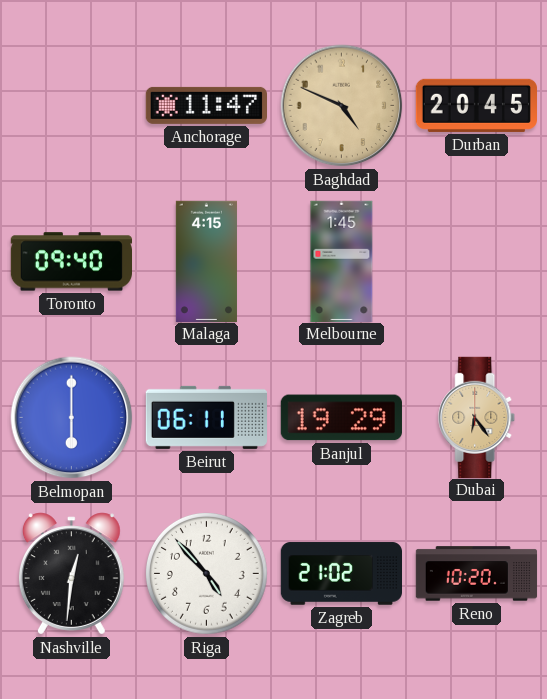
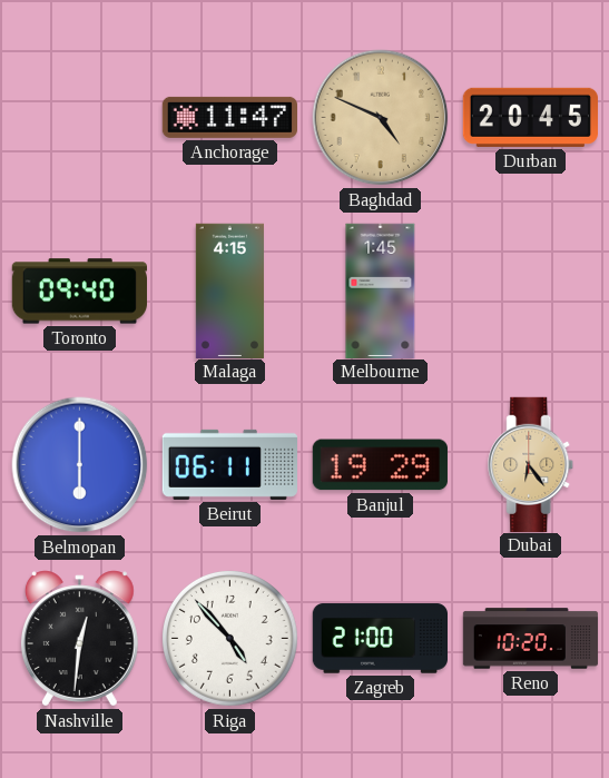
Zagreb: 21:02 -> 21:00 (380, 639)
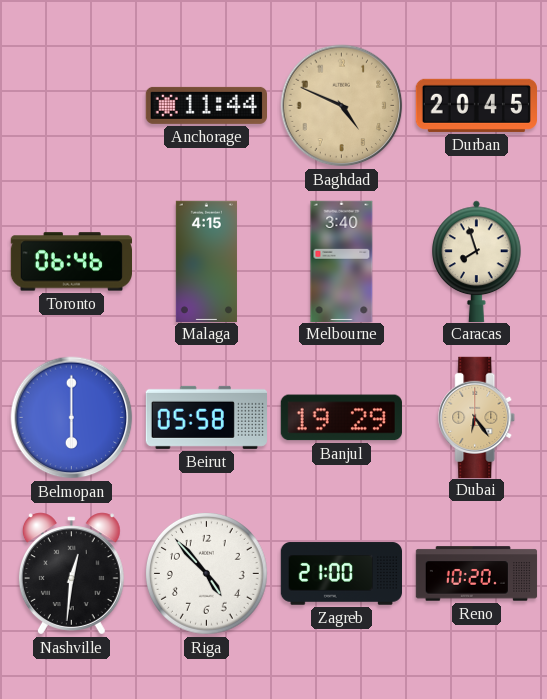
Anchorage: 11:47 -> 11:44 (206, 105)
Toronto: 09:40 -> 06:46 (71, 262)
Melbourne: 1:45 -> 3:40 (342, 261)
Caracas: none -> 7:57 (477, 261)
Beirut: 06:11 -> 05:58 (206, 417)
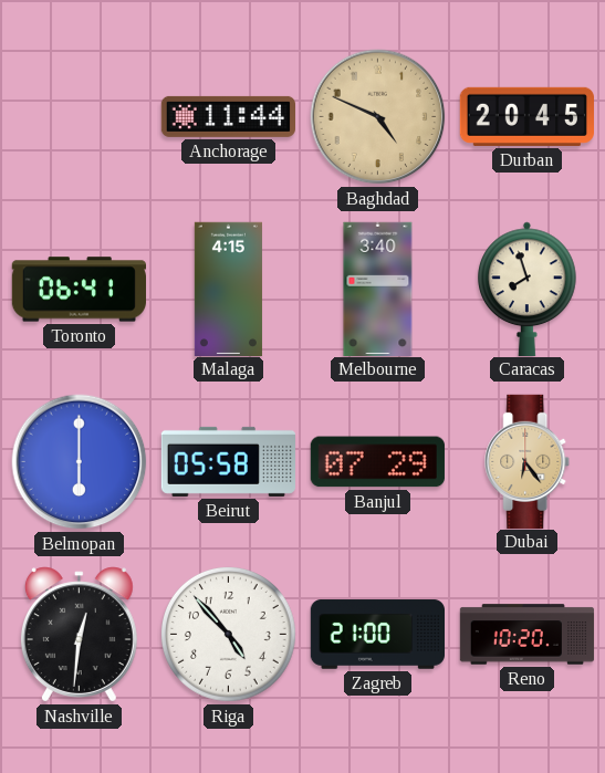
Toronto: 06:46 -> 06:41 (79, 290)
Banjul: 19:29 -> 07:29 (377, 462)
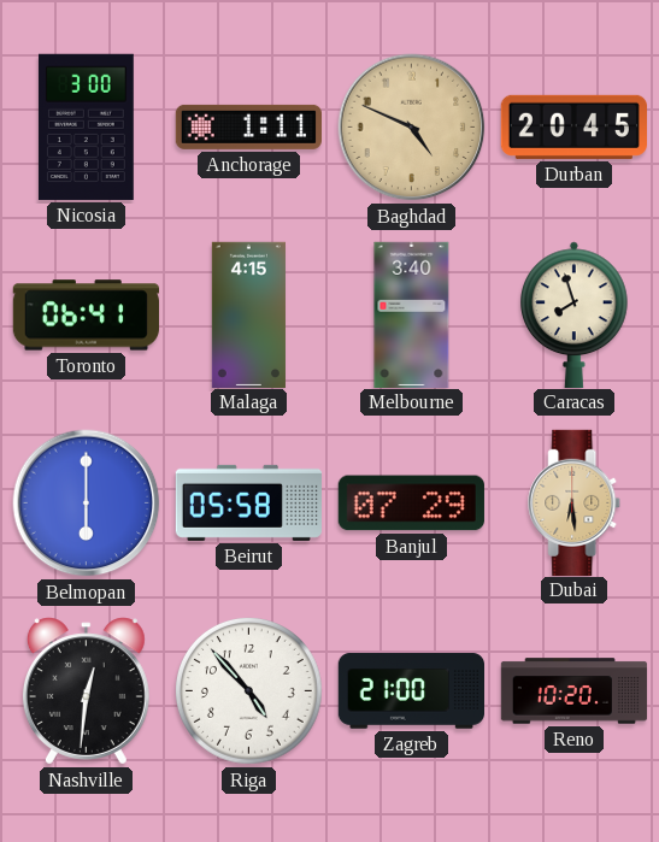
Nicosia: none -> 3:00 (86, 126)
Anchorage: 11:44 -> 1:11 (248, 126)
Dubai: 6:24 -> 6:29 (575, 502)
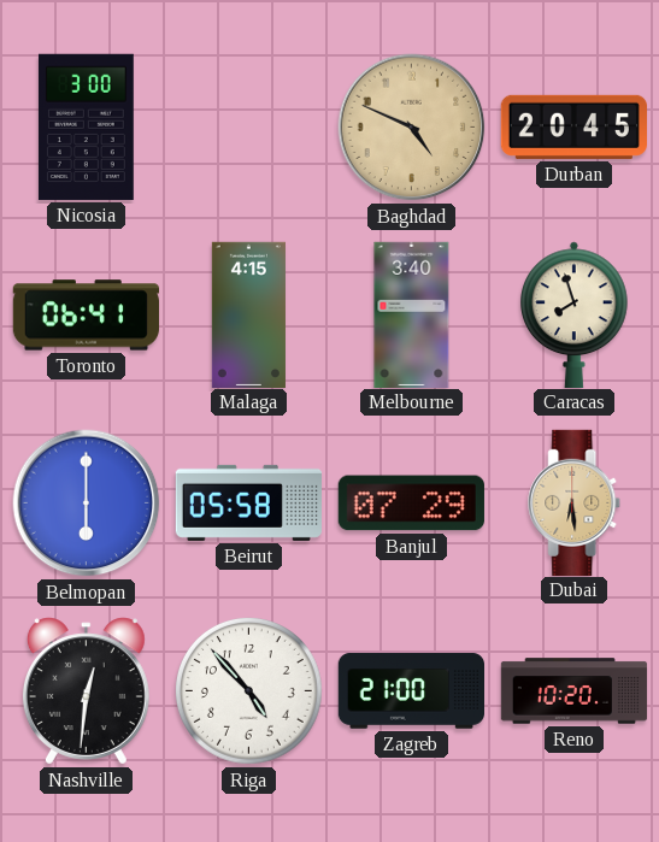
Anchorage: 1:11 -> none (248, 126)
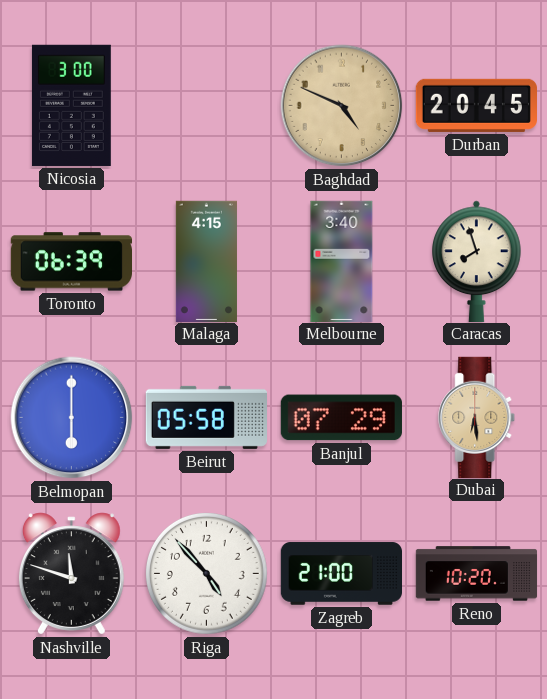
Toronto: 06:41 -> 06:39 (71, 262)
Nashville: 12:31 -> 11:48 (71, 574)
